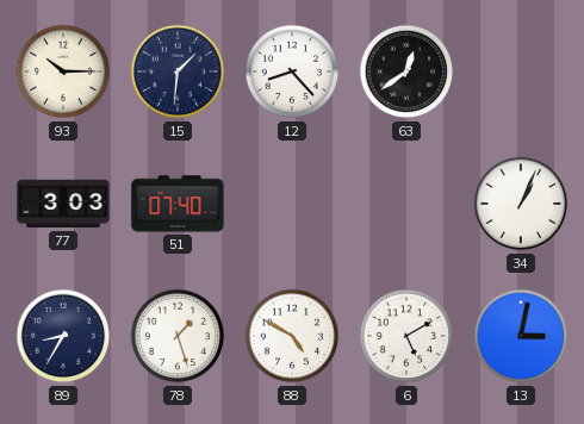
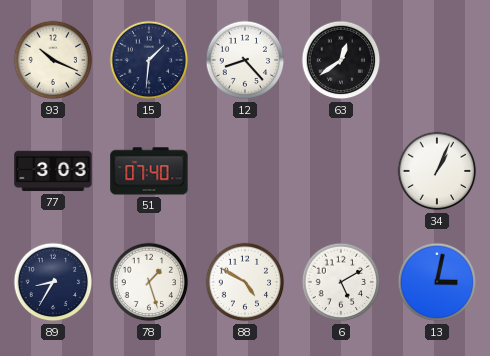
93: 10:15 -> 10:19 (53, 60)
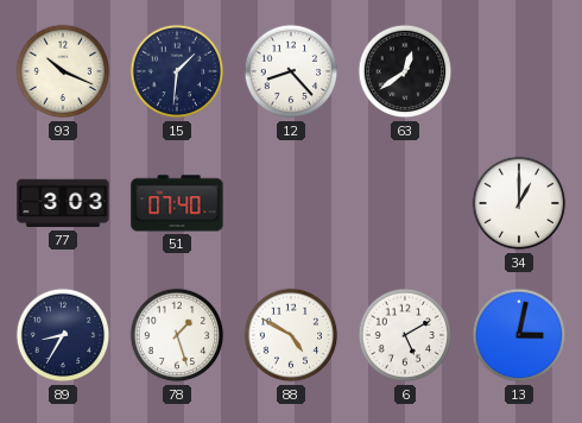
34: 1:04 -> 1:00 (519, 203)
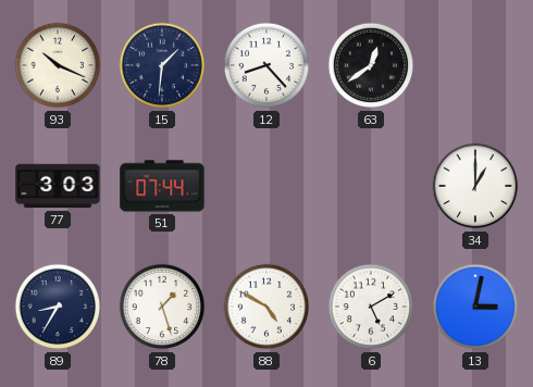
51: 07:40 -> 07:44 (162, 186)
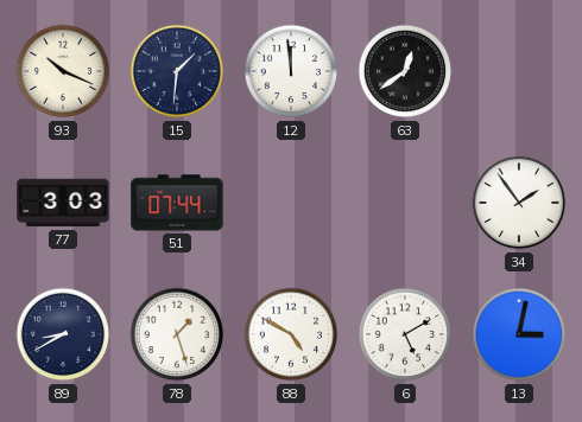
12: 8:23 -> 11:59 (291, 71)
34: 1:00 -> 1:54 (519, 203)
89: 8:35 -> 8:40 (63, 334)
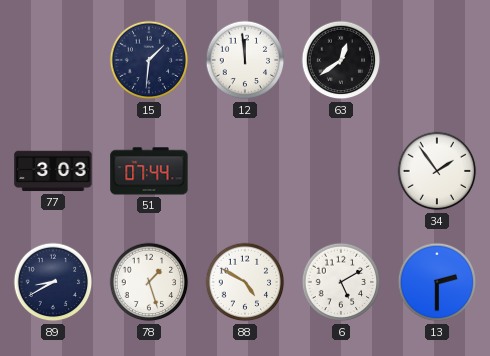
93: 10:19 -> none (63, 71)
13: 3:02 -> 2:30 (437, 282)
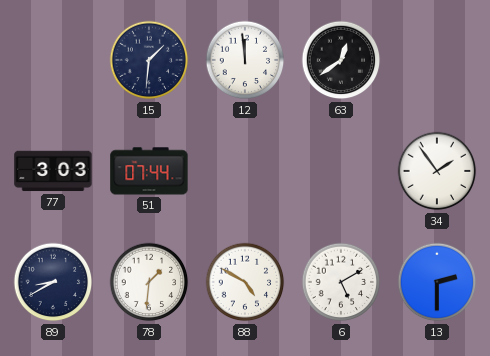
78: 1:27 -> 1:31 (149, 282)
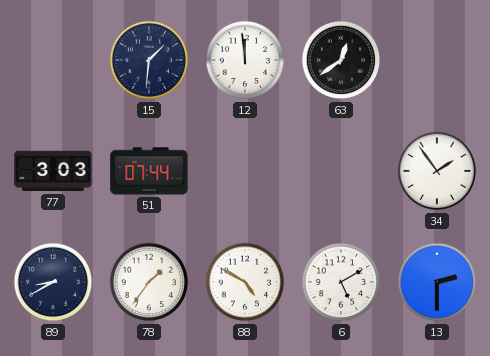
78: 1:31 -> 1:36 (149, 282)
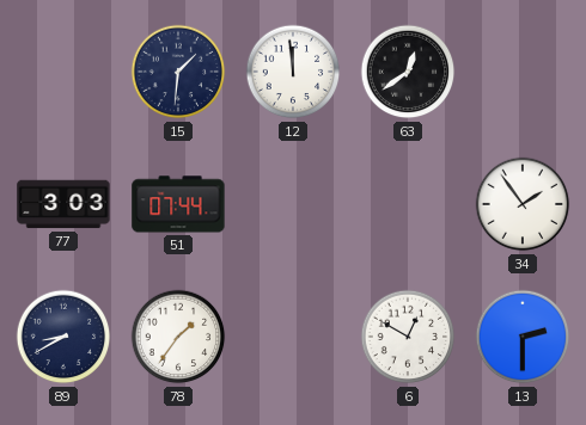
88: 4:50 -> none (245, 282)
6: 5:10 -> 12:50 (408, 337)
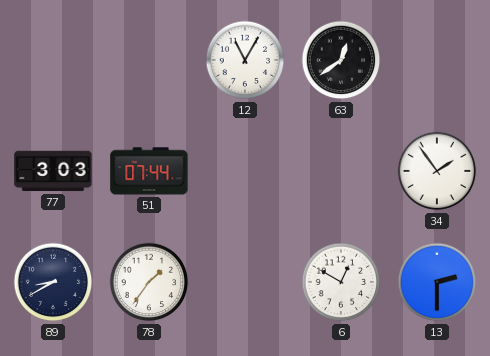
15: 1:31 -> none (178, 72)
12: 11:59 -> 11:05 (245, 60)
